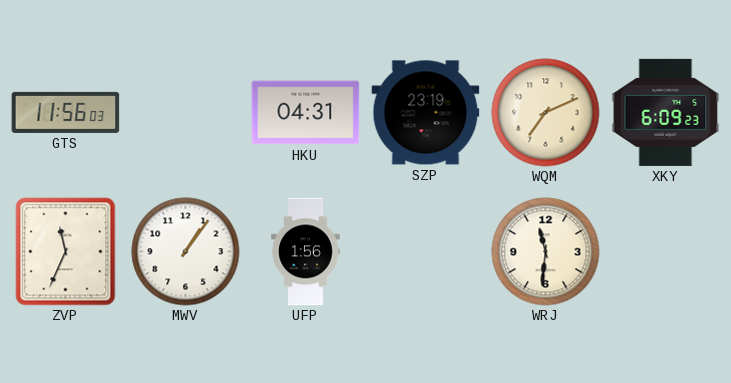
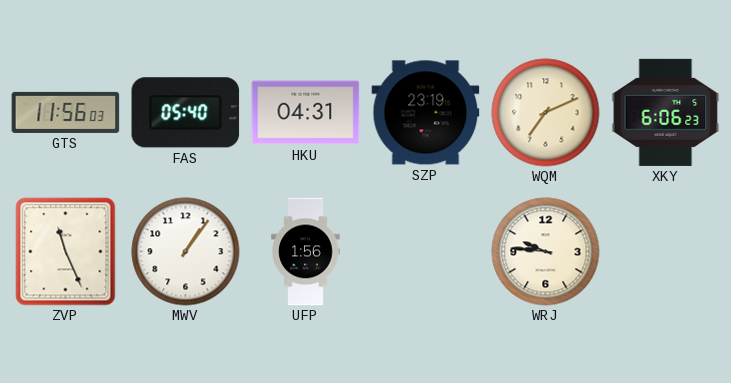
FAS: none -> 05:40 (186, 113)
XKY: 6:09 -> 6:06 (666, 112)
ZVP: 11:34 -> 11:26 (66, 252)
WRJ: 11:31 -> 9:46 (546, 252)
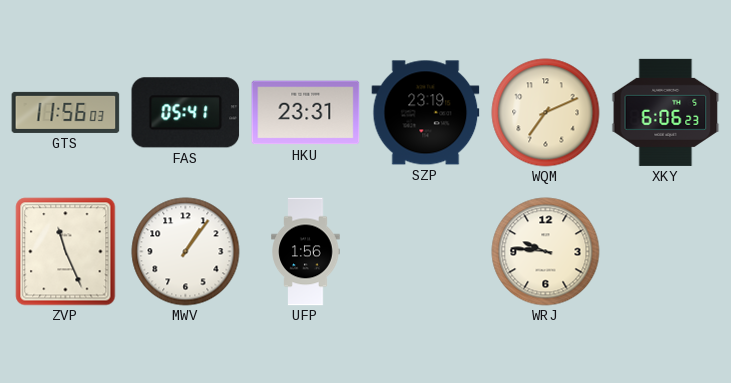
FAS: 05:40 -> 05:41 (186, 113)
HKU: 04:31 -> 23:31 (306, 113)
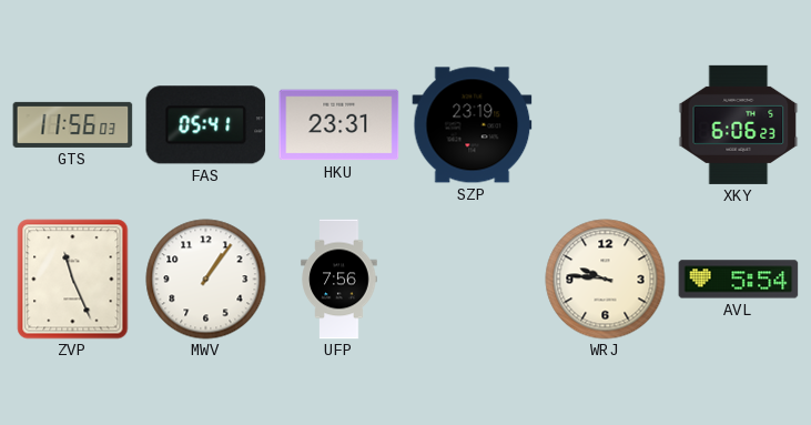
WQM: 7:11 -> none (546, 113)
UFP: 1:56 -> 7:56 (339, 280)
AVL: none -> 5:54 (739, 280)
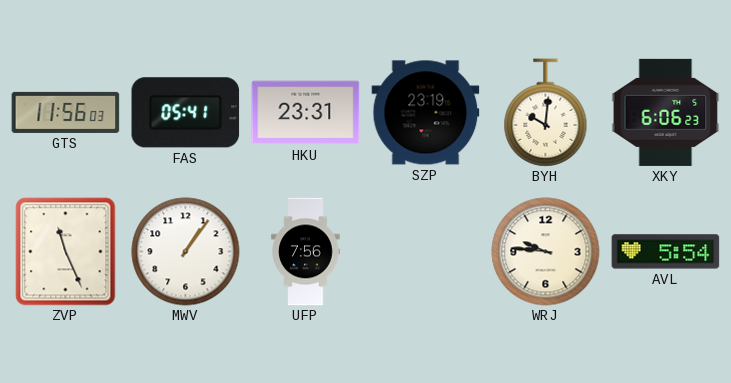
BYH: none -> 10:01 (546, 113)
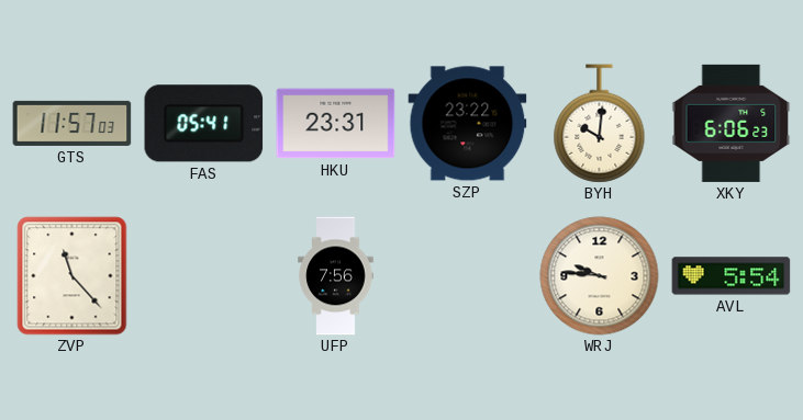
GTS: 11:56 -> 11:57 (73, 123)
SZP: 23:19 -> 23:22 (468, 124)
ZVP: 11:26 -> 11:23 (73, 276)
MWV: 1:06 -> none (186, 252)
